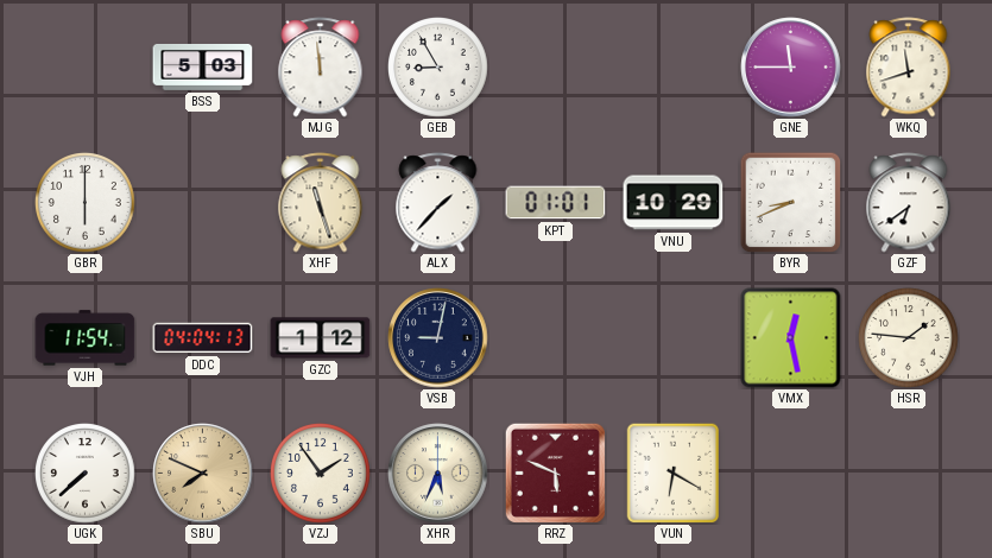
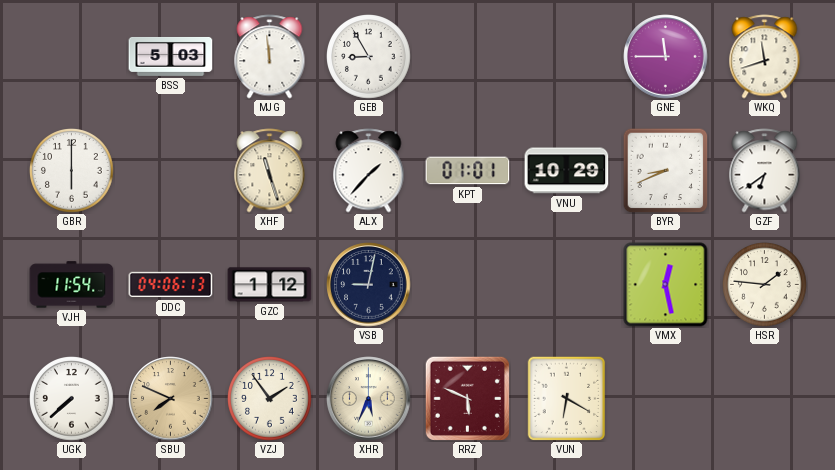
DDC: 04:04 -> 04:06 (171, 285)
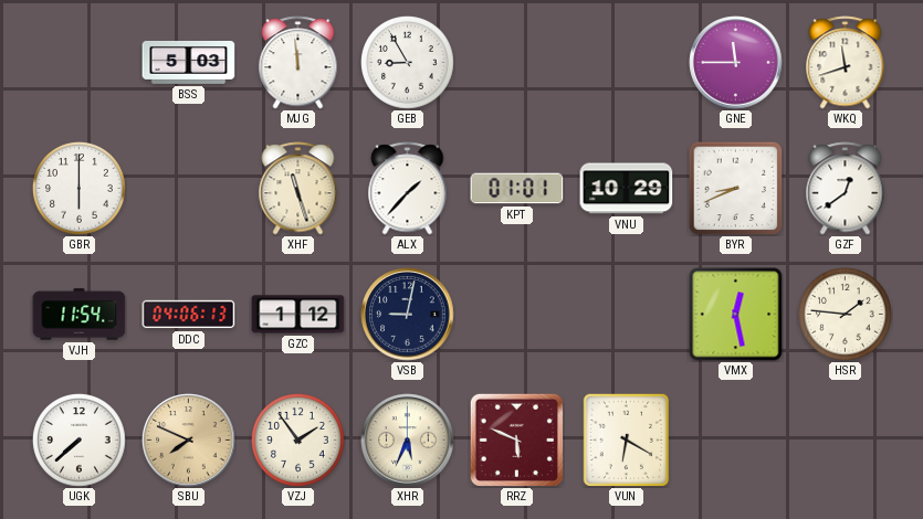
GZF: 6:39 -> 12:39 (846, 189)
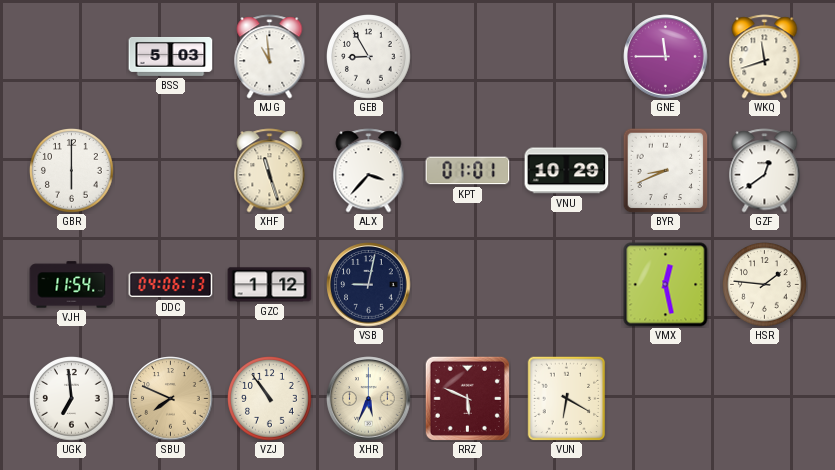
MJG: 11:59 -> 10:59 (270, 57)
ALX: 1:37 -> 3:37 (369, 171)
UGK: 7:38 -> 6:59 (72, 399)
VZJ: 1:54 -> 10:54 (270, 399)
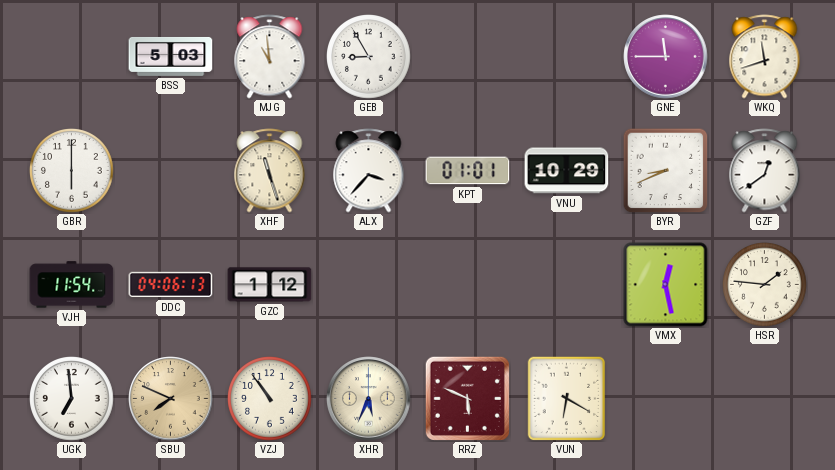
VSB: 9:02 -> none (369, 285)
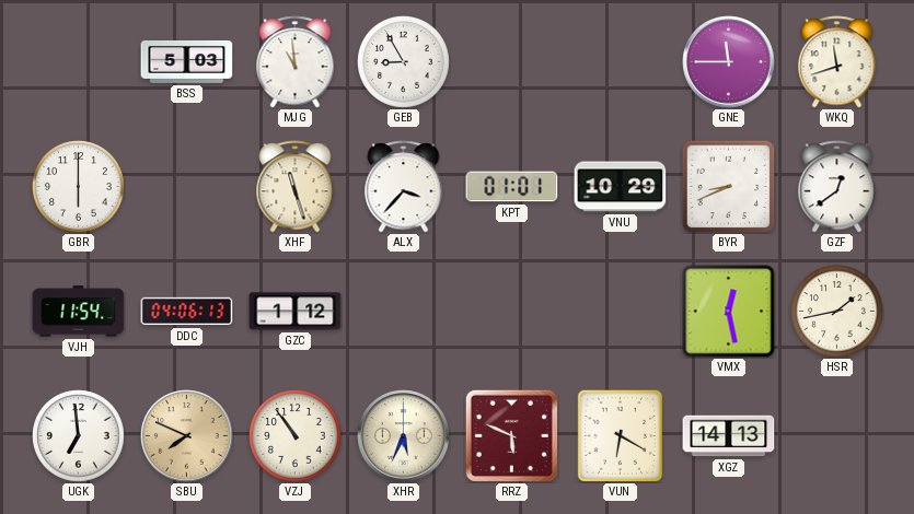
HSR: 1:46 -> 1:43 (837, 312)
XGZ: none -> 14:13 (729, 436)
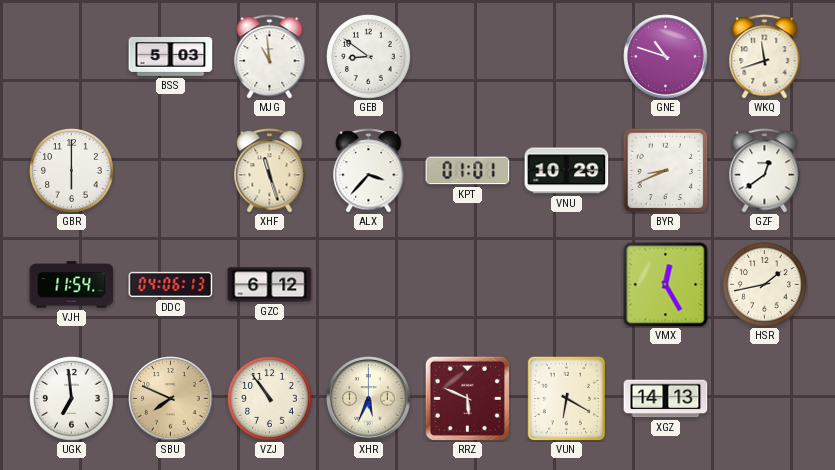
GEB: 8:55 -> 8:51 (369, 57)
GNE: 11:45 -> 10:48 (666, 57)
GZC: 1:12 -> 6:12 (270, 285)
VMX: 12:28 -> 12:25 (666, 285)
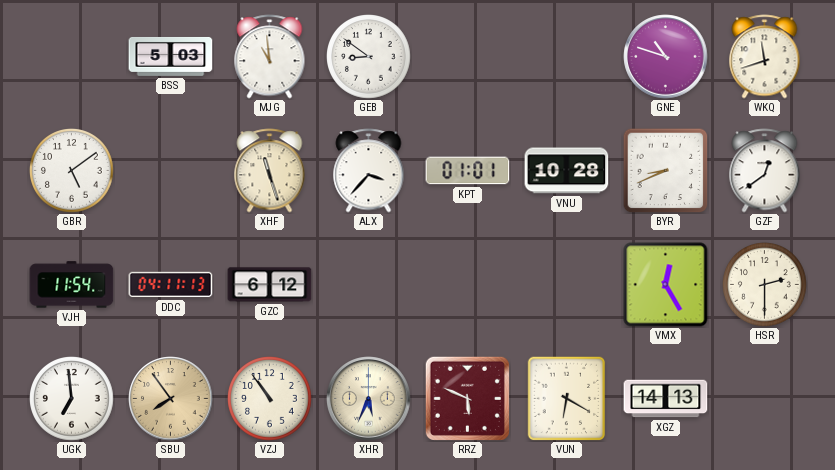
GBR: 6:00 -> 5:09 (72, 171)
VNU: 10:29 -> 10:28 (567, 171)
DDC: 04:06 -> 04:11 (171, 285)
HSR: 1:43 -> 2:30 (765, 285)
SBU: 7:49 -> 7:54 (171, 399)
